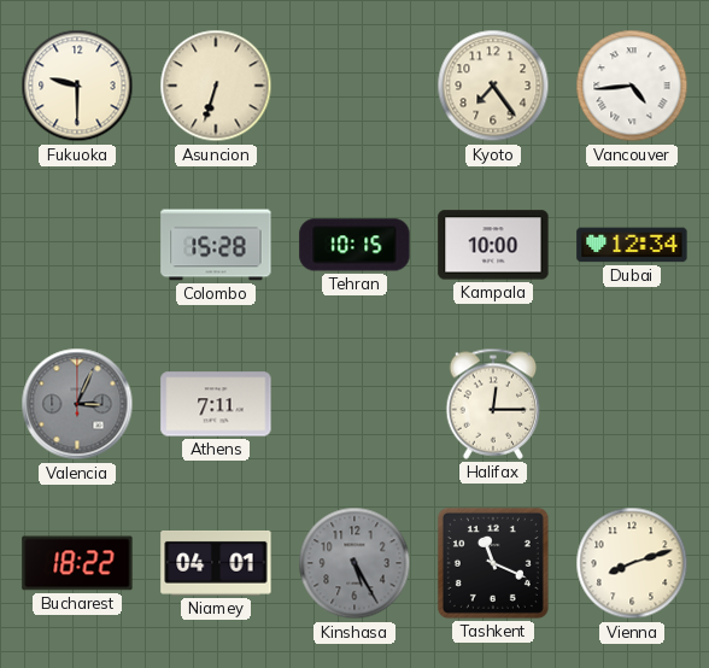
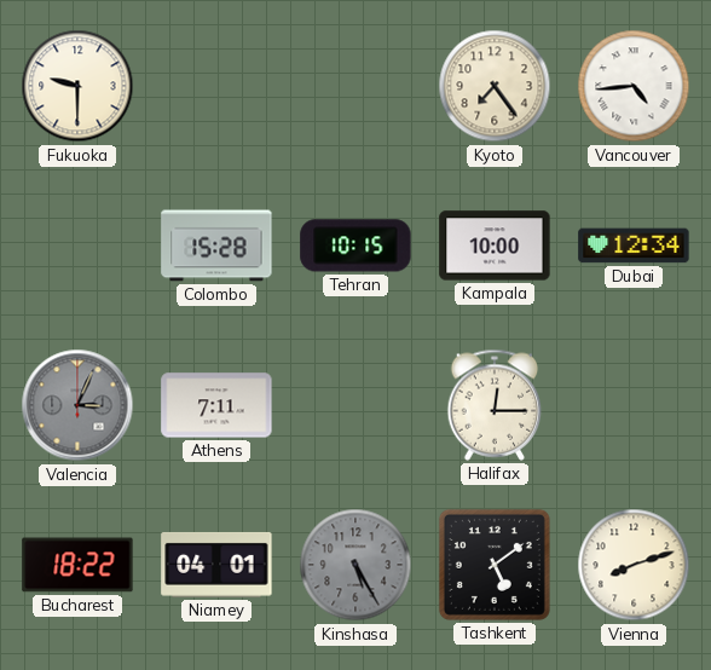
Asuncion: 6:33 -> none (216, 86)
Tashkent: 11:19 -> 5:09 (495, 565)
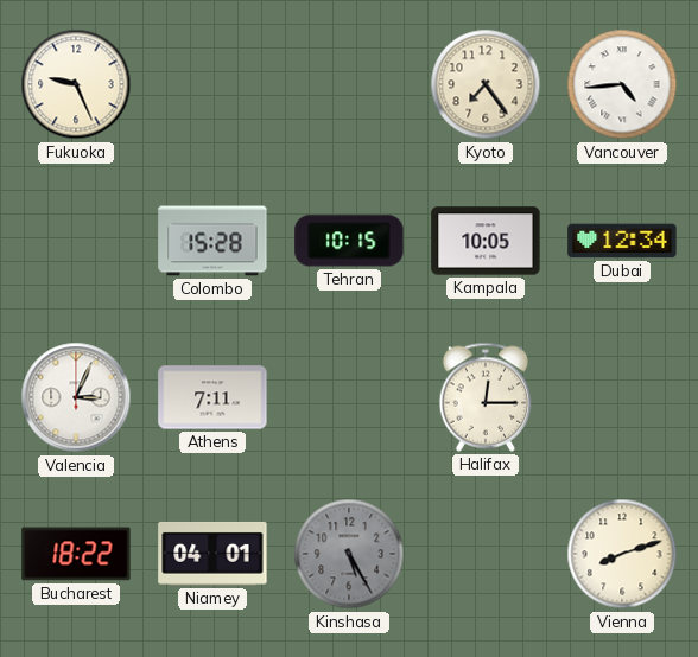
Fukuoka: 9:30 -> 9:26 (76, 84)
Kampala: 10:00 -> 10:05 (486, 241)
Valencia dial: grey -> white (76, 397)
Tashkent: 5:09 -> none (495, 565)
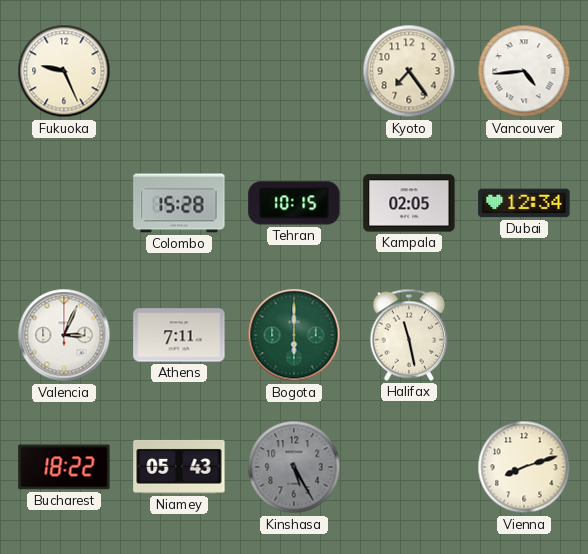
Kampala: 10:05 -> 02:05 (409, 203)
Bogota: none -> 6:00 (294, 335)
Halifax: 12:15 -> 11:28 (409, 335)
Niamey: 04:01 -> 05:43 (179, 467)
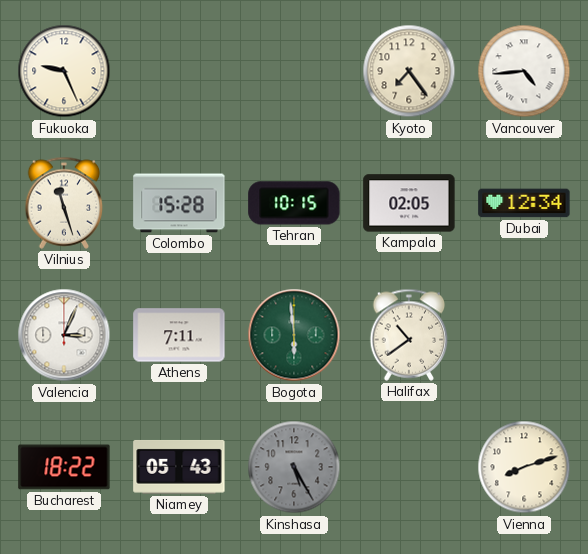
Vilnius: none -> 11:27 (64, 203)
Bogota: 6:00 -> 5:59 (294, 335)
Halifax: 11:28 -> 10:39 (409, 335)
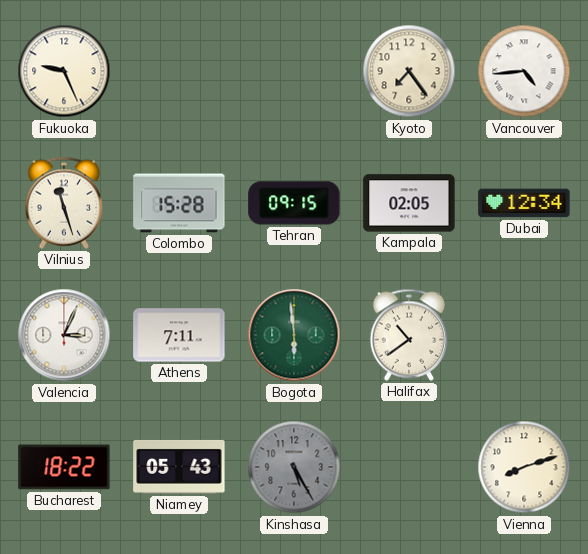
Tehran: 10:15 -> 09:15 (294, 203)
